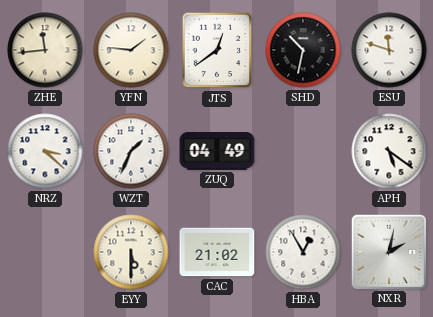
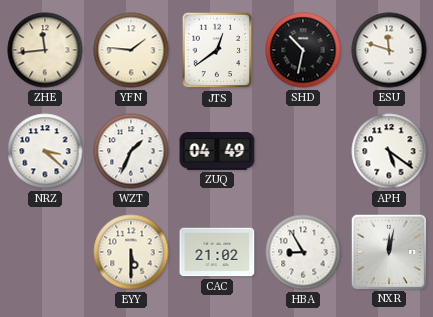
HBA: 12:55 -> 8:55 (303, 252)
NXR: 2:02 -> 12:02 (388, 251)
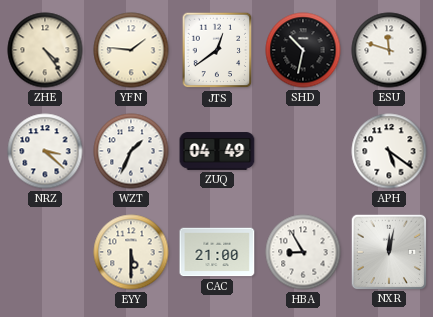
ZHE: 11:44 -> 4:24 (45, 50)
CAC: 21:02 -> 21:00 (217, 252)
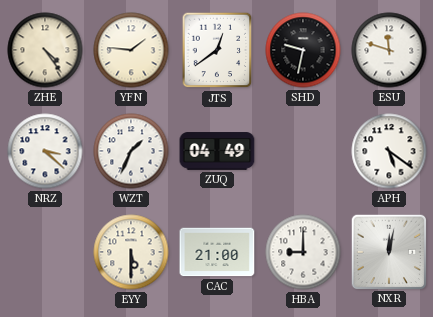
SHD: 10:32 -> 9:32 (303, 50)
HBA: 8:55 -> 9:00 (303, 252)
